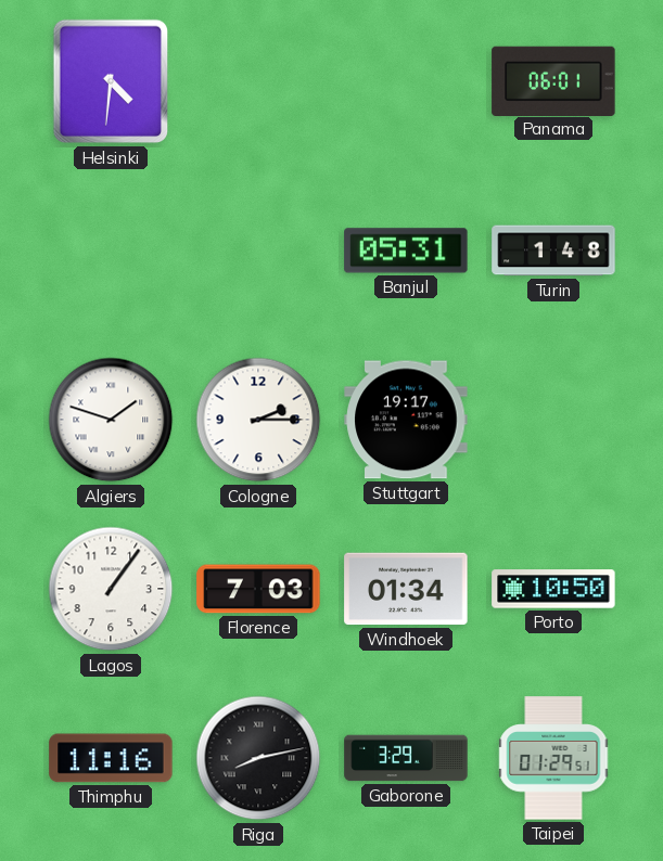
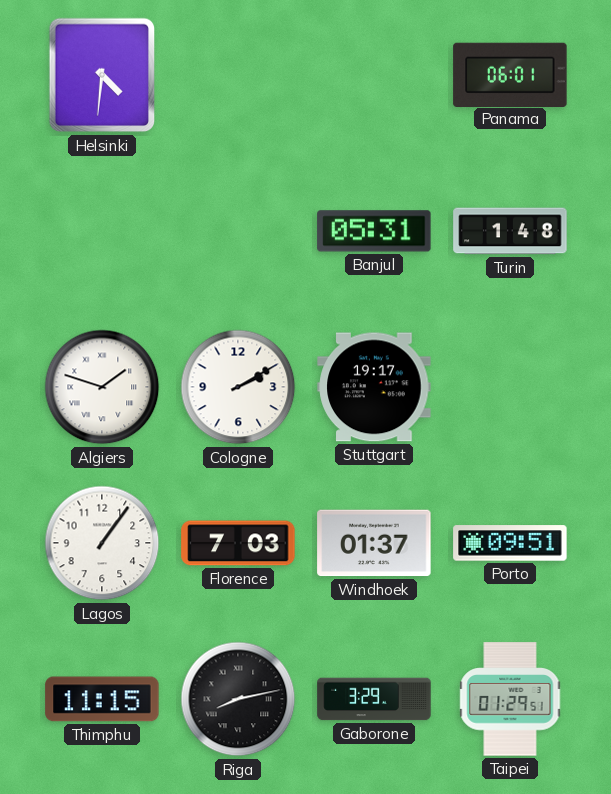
Cologne: 2:15 -> 2:10 (238, 387)
Windhoek: 01:34 -> 01:37 (374, 543)
Porto: 10:50 -> 09:51 (510, 543)
Thimphu: 11:16 -> 11:15 (102, 699)
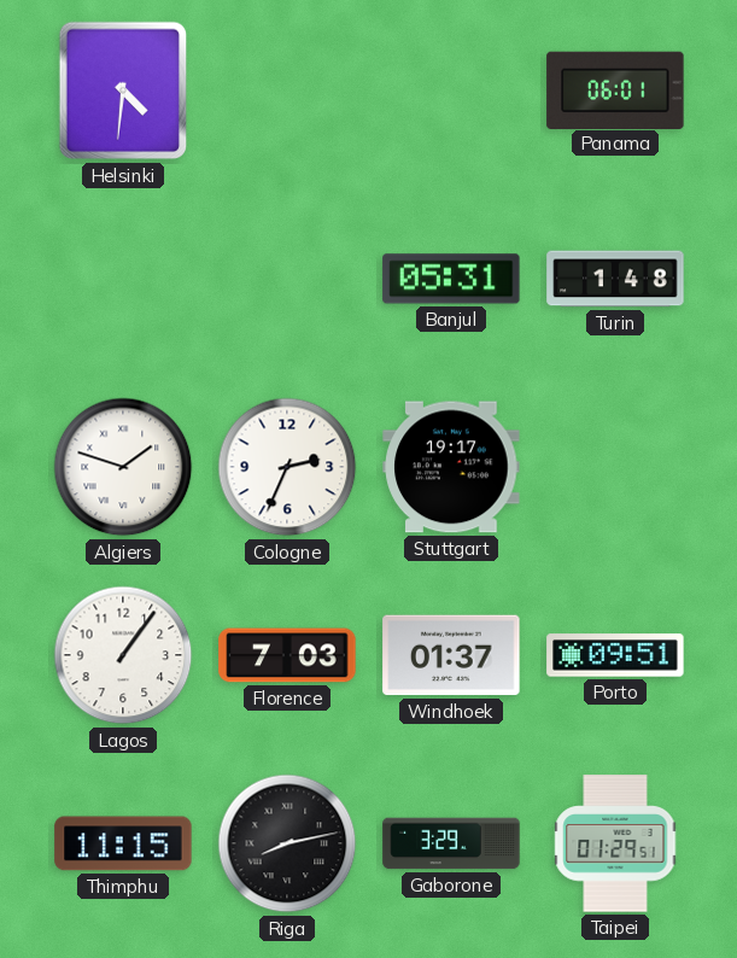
Cologne: 2:10 -> 2:34 (287, 467)
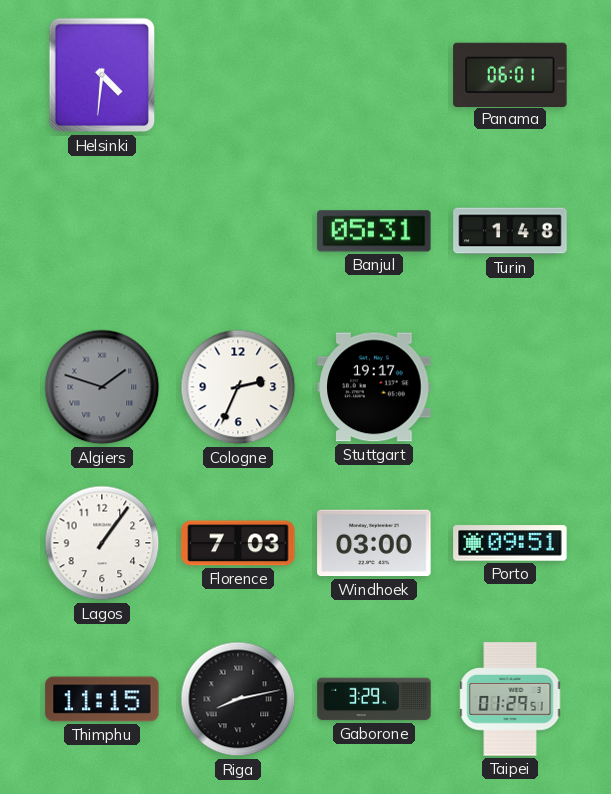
Algiers dial: white -> grey (102, 387)
Windhoek: 01:37 -> 03:00 (374, 543)
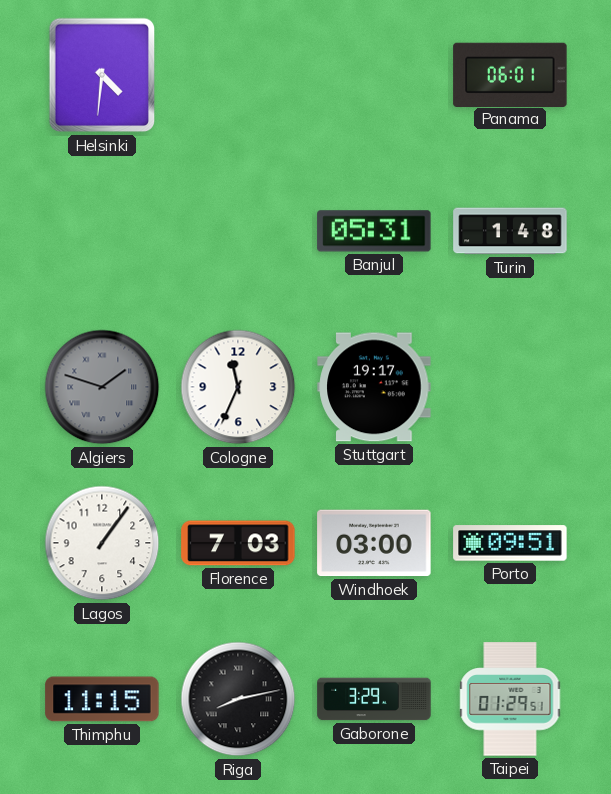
Cologne: 2:34 -> 11:34 (238, 387)
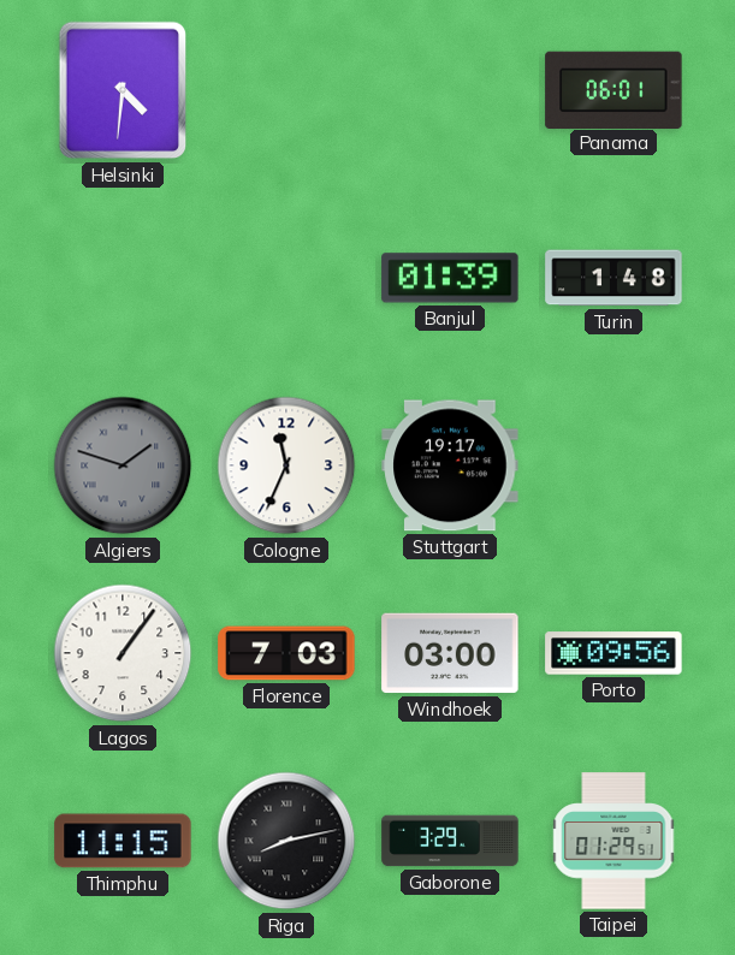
Banjul: 05:31 -> 01:39 (450, 278)
Porto: 09:51 -> 09:56 (614, 653)
